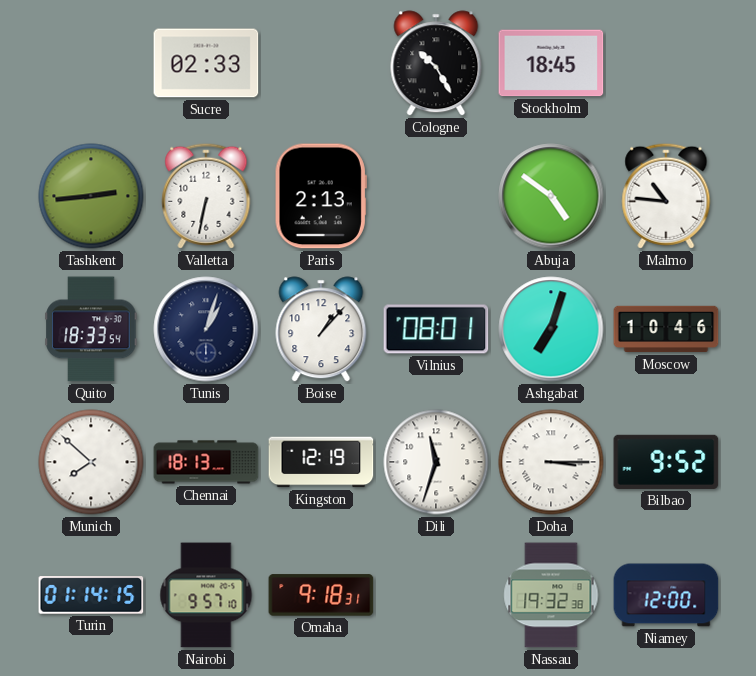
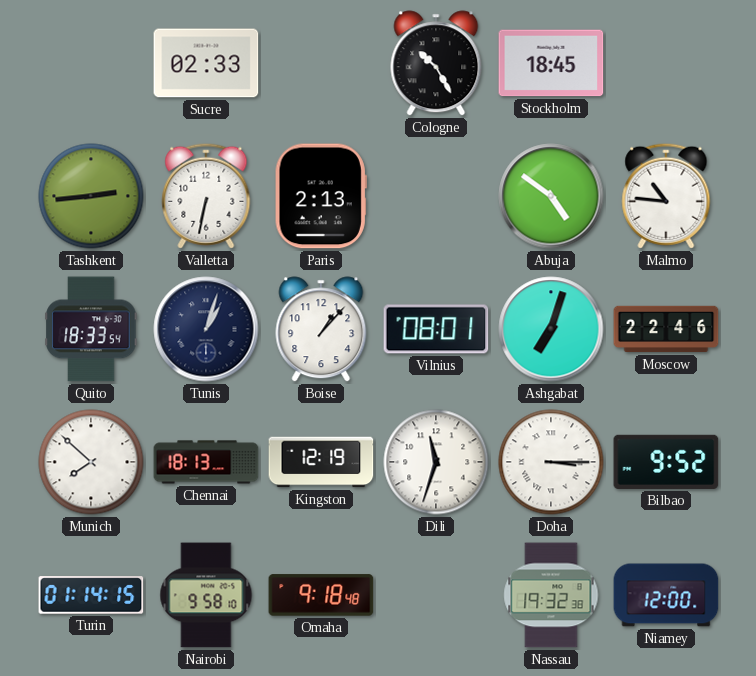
Moscow: 10:46 -> 22:46 (666, 329)
Nairobi: 9:57 -> 9:58 (206, 595)
Omaha: 9:18:31 -> 9:18:48 (321, 595)
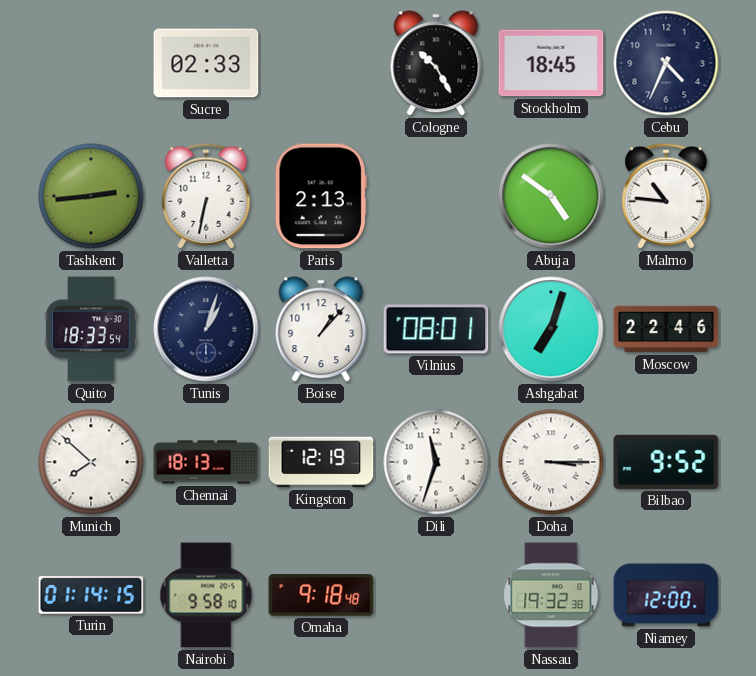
Cebu: none -> 4:34 (666, 63)
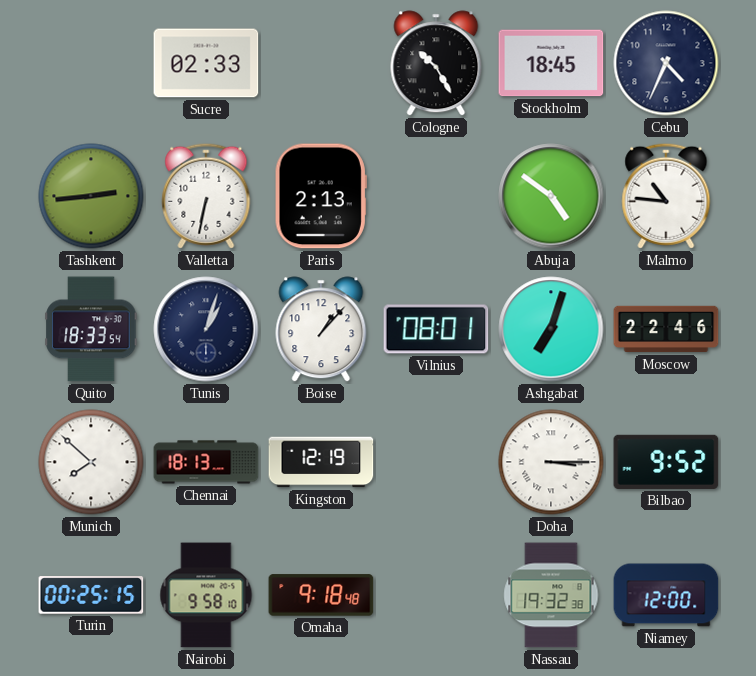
Dili: 11:33 -> none (436, 462)
Turin: 01:14 -> 00:25 (91, 595)
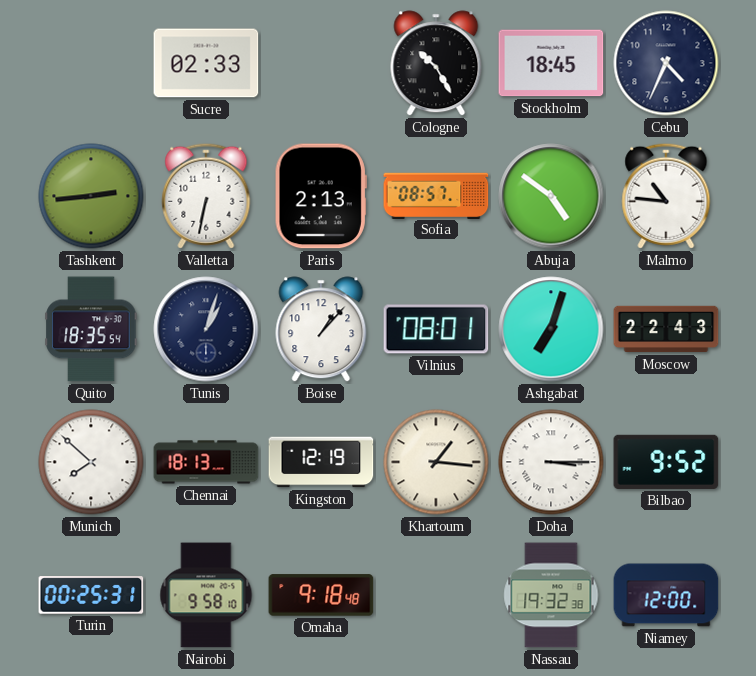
Sofia: none -> 08:57 (436, 195)
Quito: 18:33 -> 18:35 (91, 329)
Moscow: 22:46 -> 22:43 (666, 329)
Khartoum: none -> 1:16 (436, 462)
Turin: 00:25:15 -> 00:25:31 (91, 595)
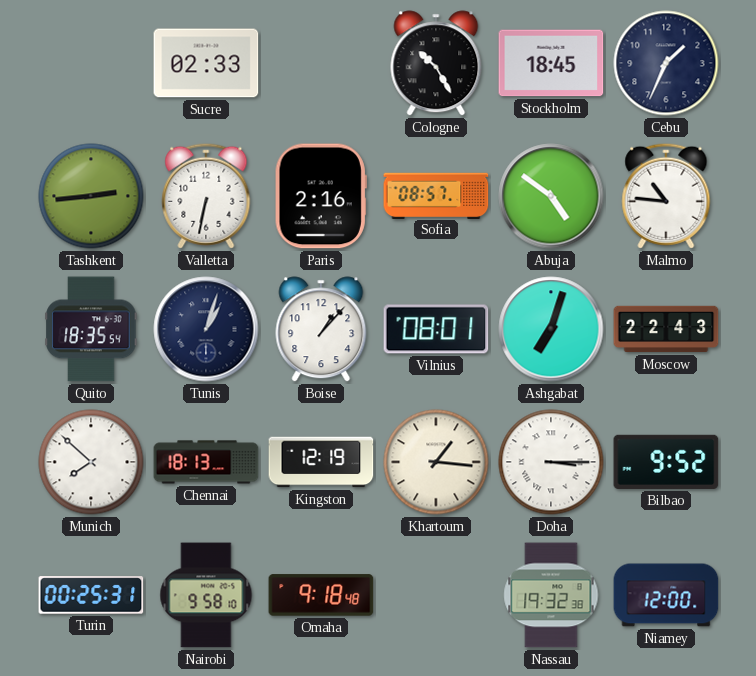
Cebu: 4:34 -> 1:34 (666, 63)
Paris: 2:13 -> 2:16 (321, 196)
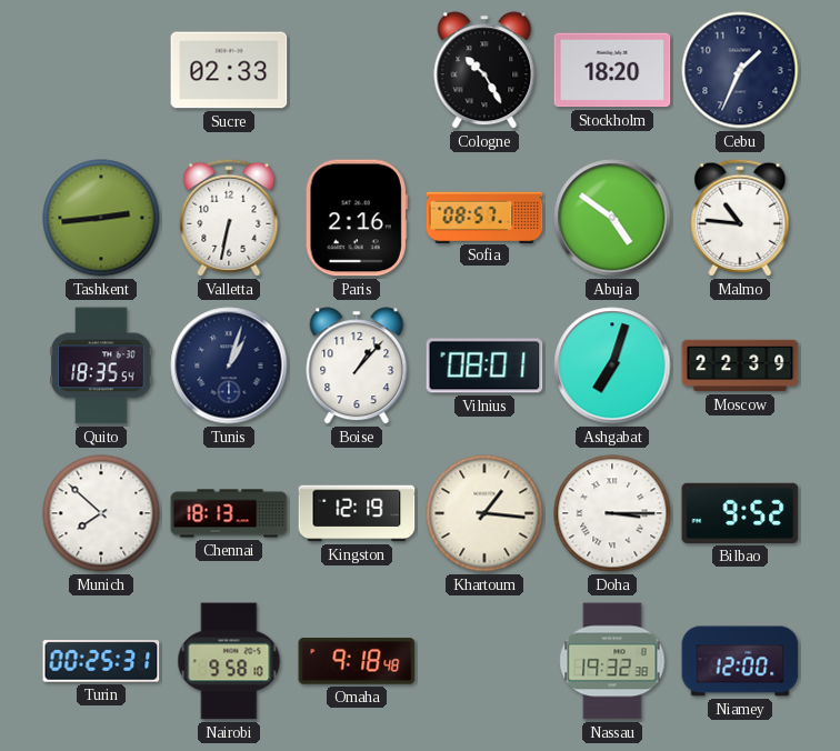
Stockholm: 18:45 -> 18:20 (612, 70)
Moscow: 22:43 -> 22:39 (740, 366)
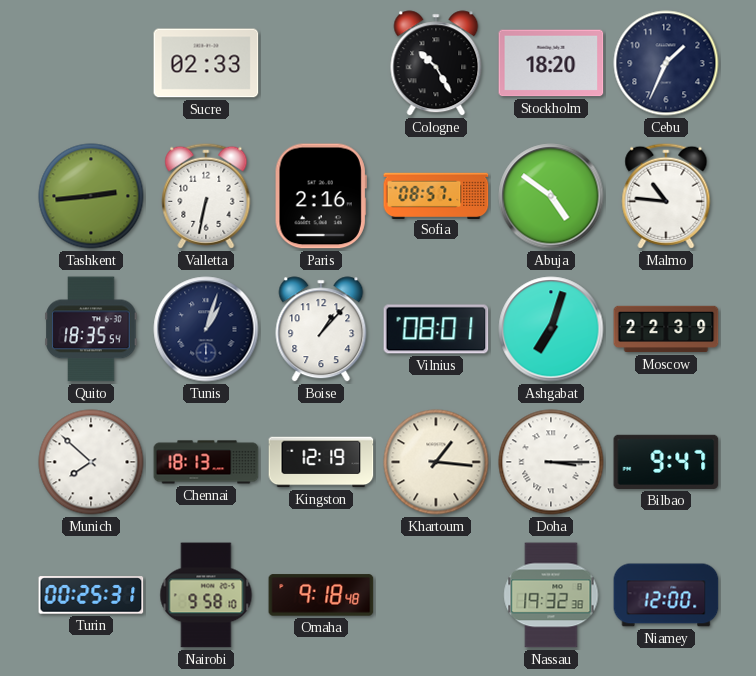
Bilbao: 9:52 -> 9:47 (666, 462)
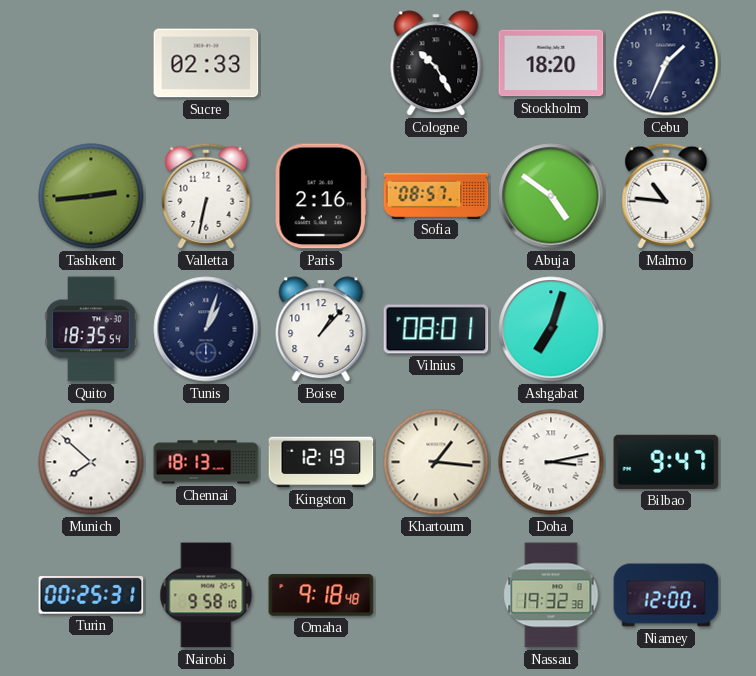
Moscow: 22:39 -> none (666, 329)
Doha: 3:15 -> 3:13 (551, 462)
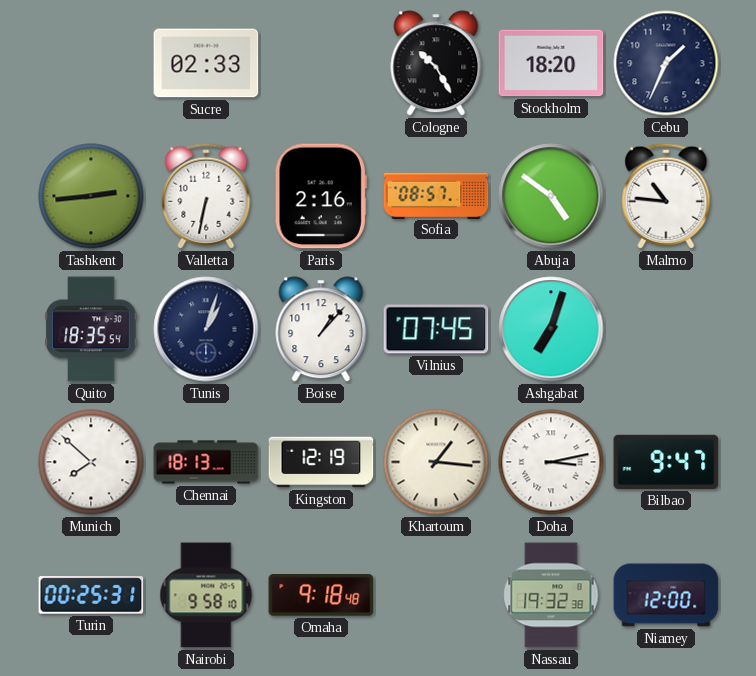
Vilnius: 08:01 -> 07:45 (436, 329)
